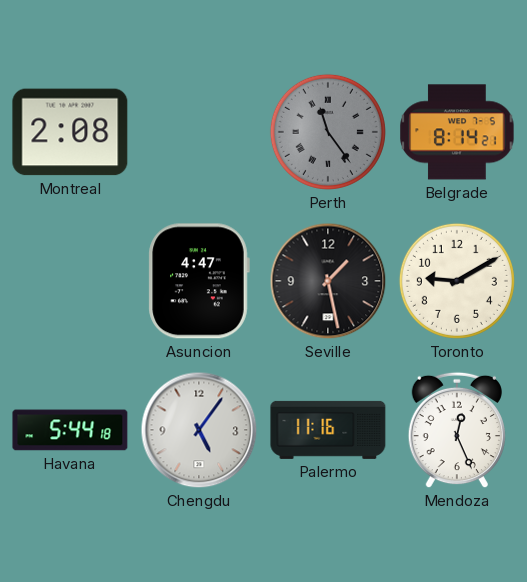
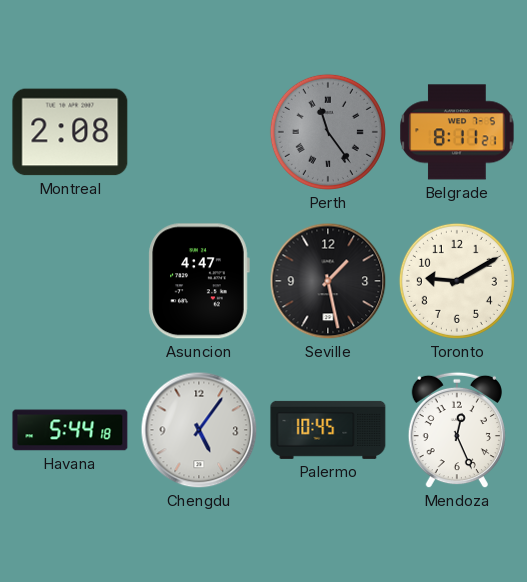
Belgrade: 8:14 -> 8:11 (457, 132)
Palermo: 11:16 -> 10:45 (328, 430)
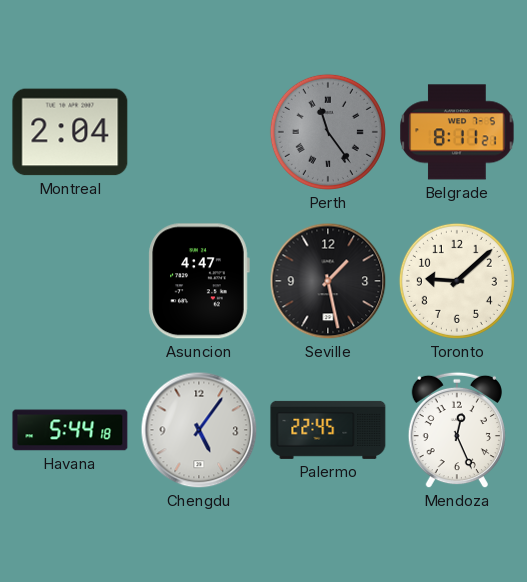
Montreal: 2:08 -> 2:04 (70, 132)
Toronto: 9:10 -> 9:08 (457, 281)
Palermo: 10:45 -> 22:45 (328, 430)
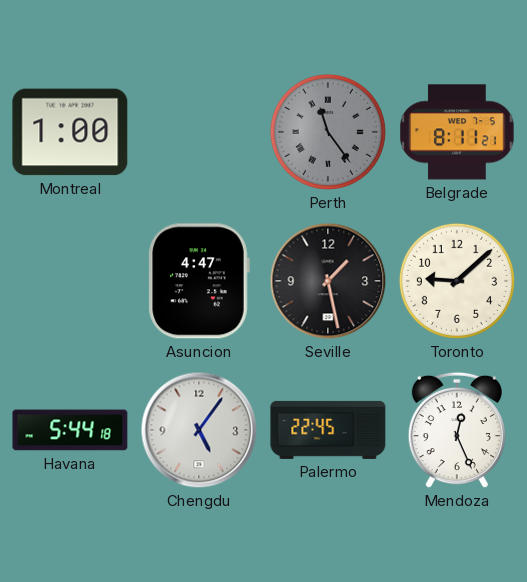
Montreal: 2:04 -> 1:00 (70, 132)
